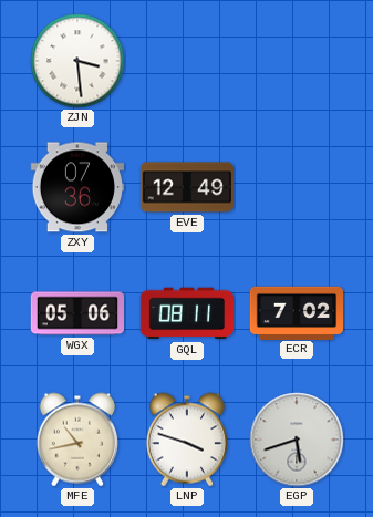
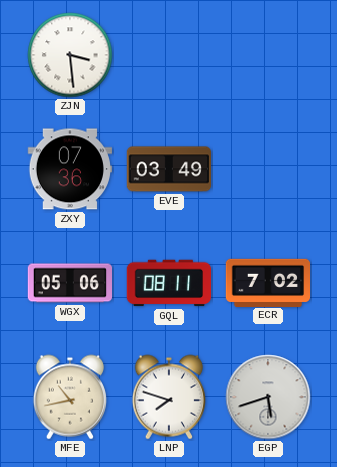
EVE: 12:49 -> 03:49 (168, 169)
LNP: 3:48 -> 7:48 (169, 397)
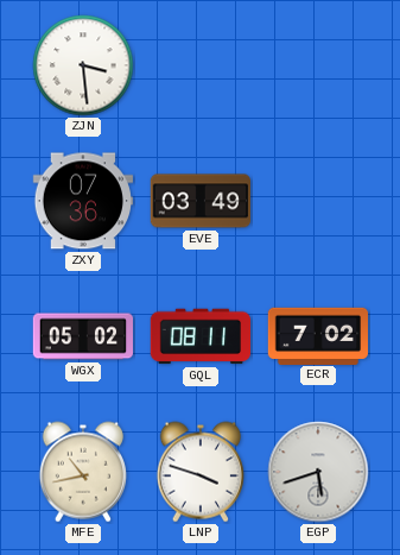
WGX: 05:06 -> 05:02 (83, 336)
LNP: 7:48 -> 3:48 (201, 472)
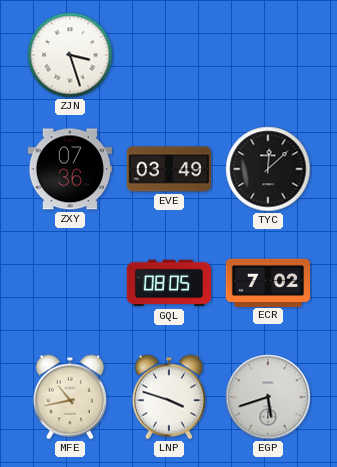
ZJN: 3:29 -> 3:27 (70, 55)
TYC: none -> 12:08 (268, 169)
WGX: 05:02 -> none (83, 336)
GQL: 08:11 -> 08:05 (168, 283)
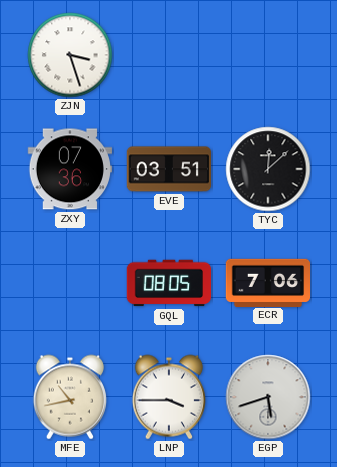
EVE: 03:49 -> 03:51 (168, 169)
ECR: 7:02 -> 7:06 (268, 282)
LNP: 3:48 -> 3:45 (169, 397)
